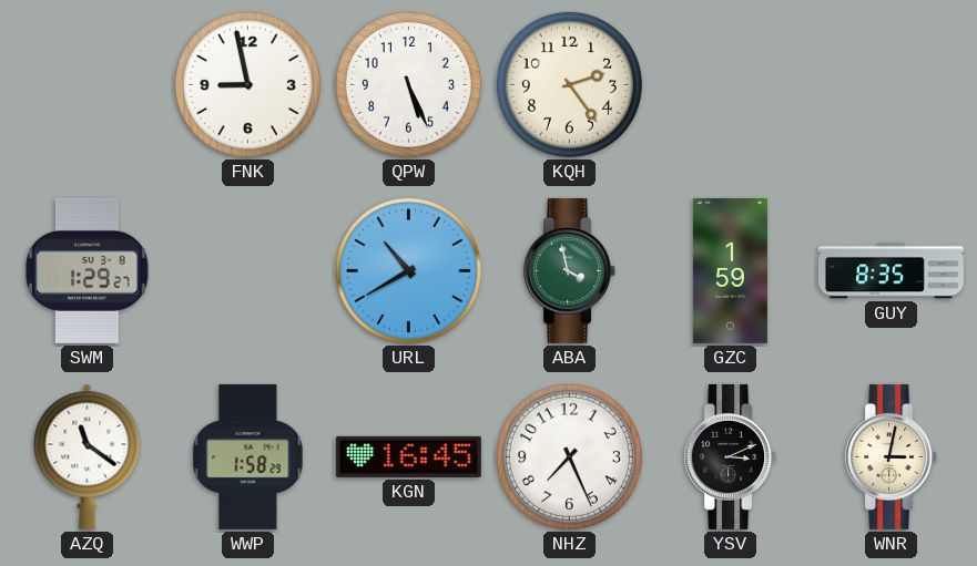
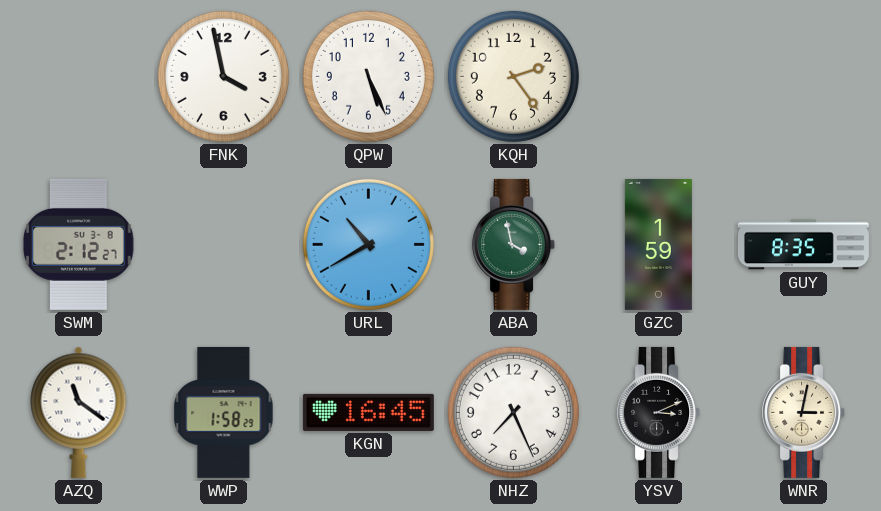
FNK: 8:58 -> 3:58 (223, 76)
SWM: 1:29 -> 2:12 (79, 244)
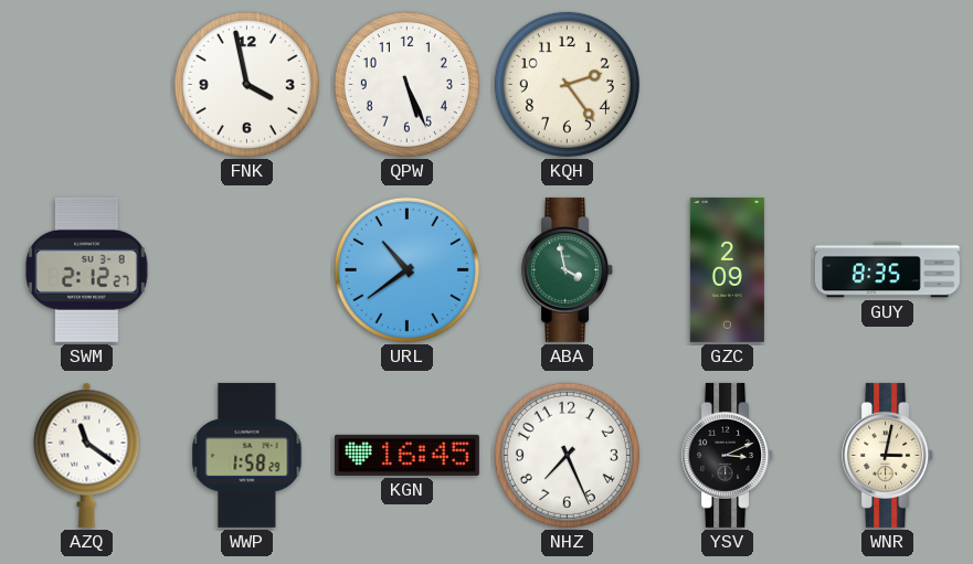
URL: 10:40 -> 10:39 (406, 269)
GZC: 1:59 -> 2:09 (727, 269)
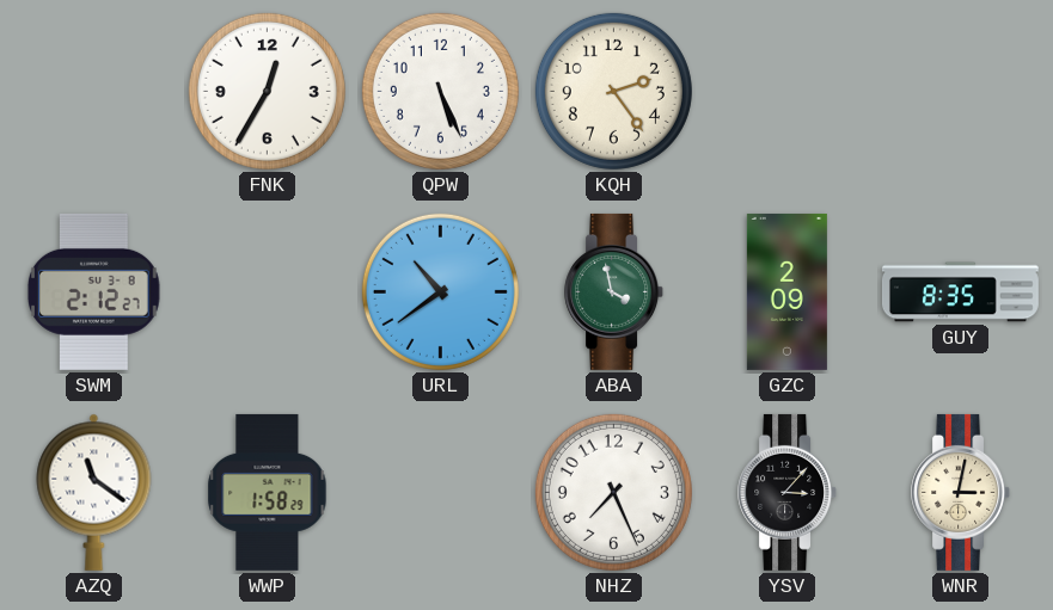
FNK: 3:58 -> 12:35 (267, 91)
KGN: 16:45 -> none (406, 455)
YSV: 3:11 -> 3:07 (788, 492)
